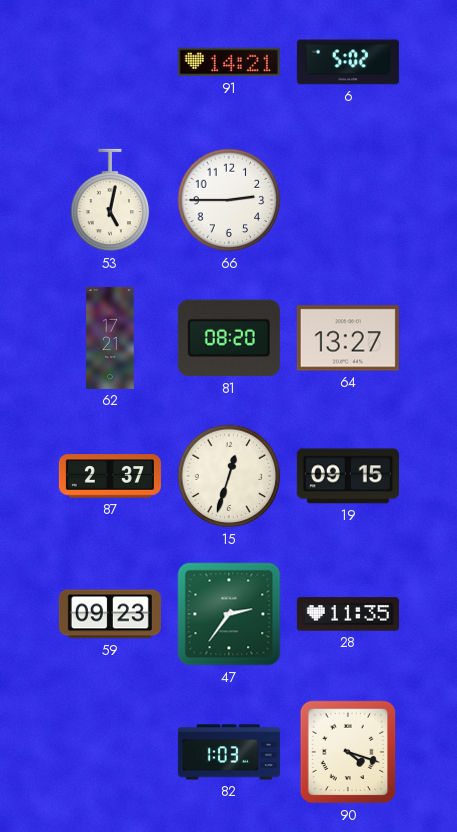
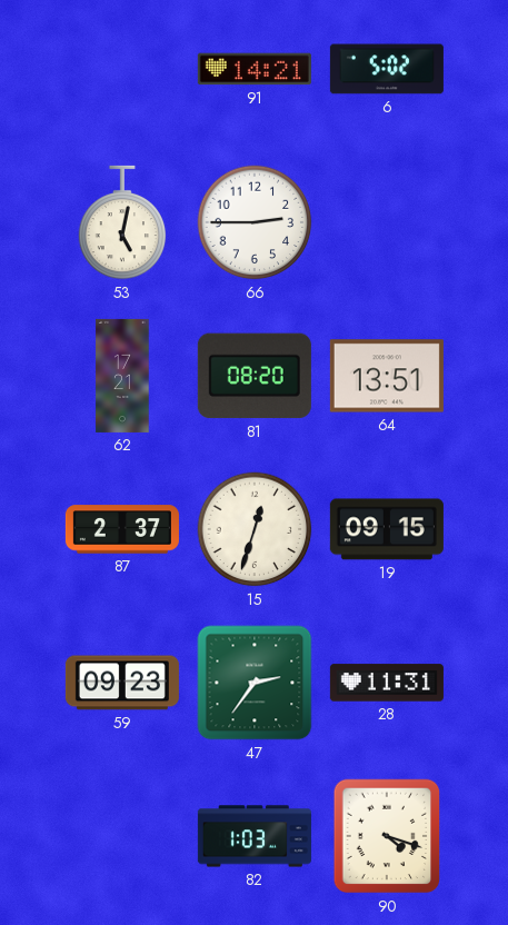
64: 13:27 -> 13:51 (387, 376)
28: 11:35 -> 11:31 (387, 683)
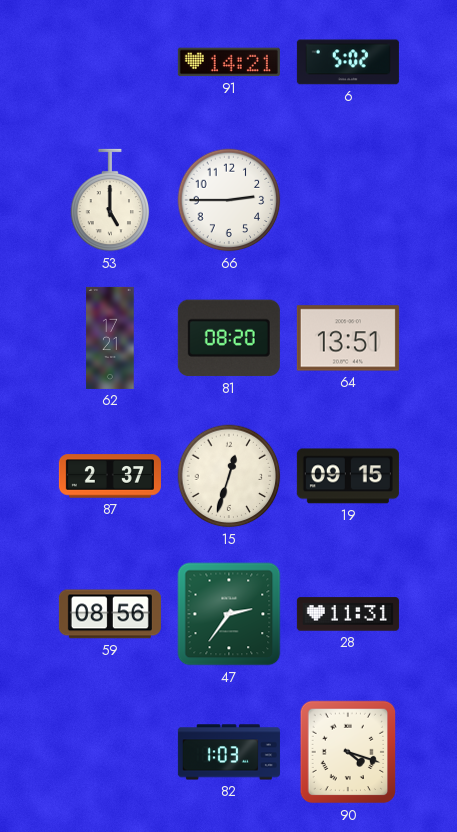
53: 5:02 -> 5:00 (110, 200)
59: 09:23 -> 08:56 (110, 614)
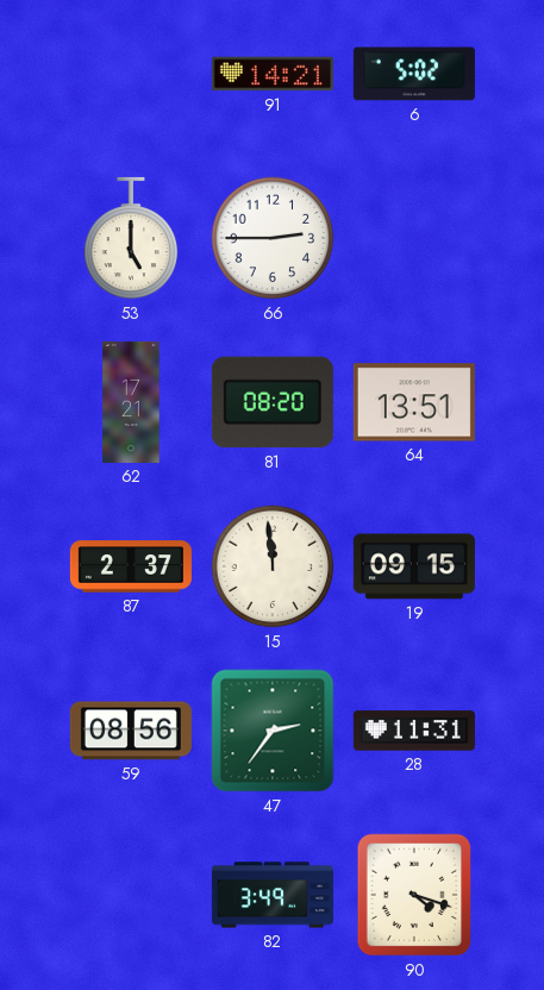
15: 12:33 -> 11:59 (273, 566)
82: 1:03 -> 3:49 (273, 895)
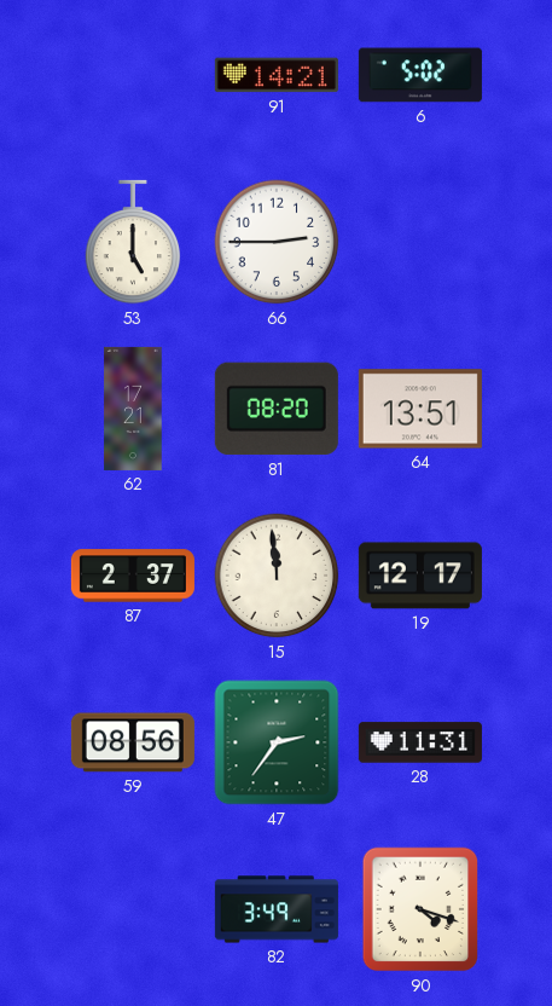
19: 09:15 -> 12:17 (420, 576)
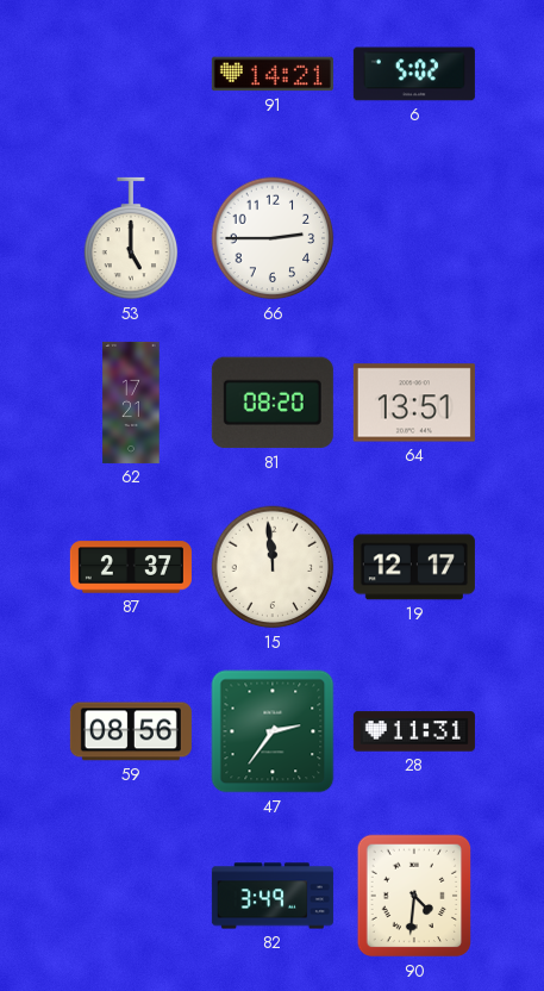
90: 4:18 -> 4:31 (414, 896)
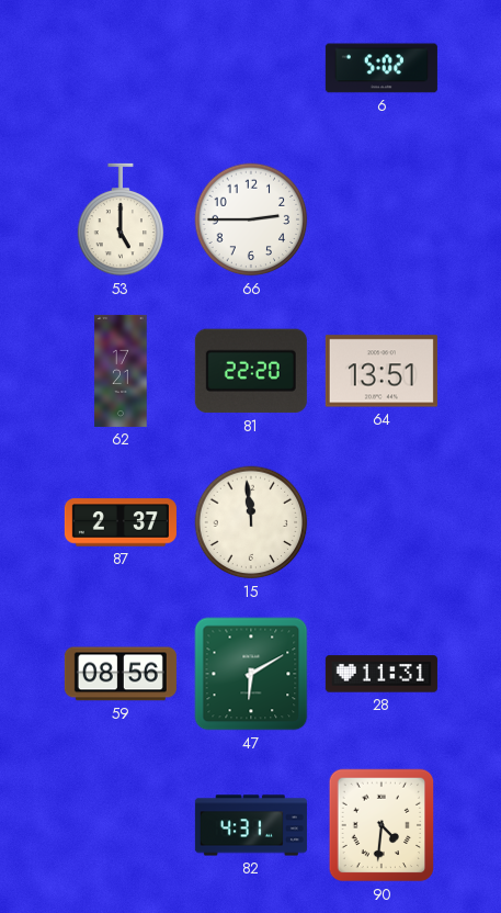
91: 14:21 -> none (273, 74)
81: 08:20 -> 22:20 (251, 371)
19: 12:17 -> none (414, 567)
47: 2:36 -> 6:10 (251, 674)
82: 3:49 -> 4:31 (251, 825)
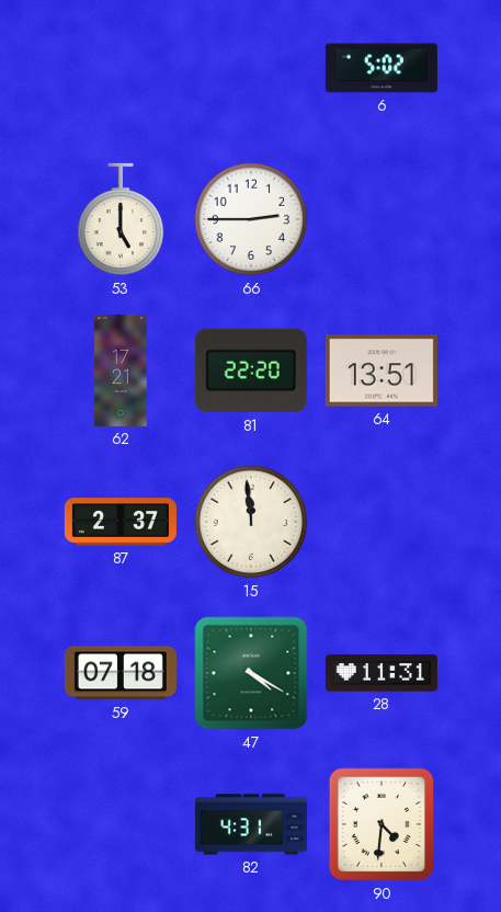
59: 08:56 -> 07:18 (121, 673)
47: 6:10 -> 4:20 (251, 673)
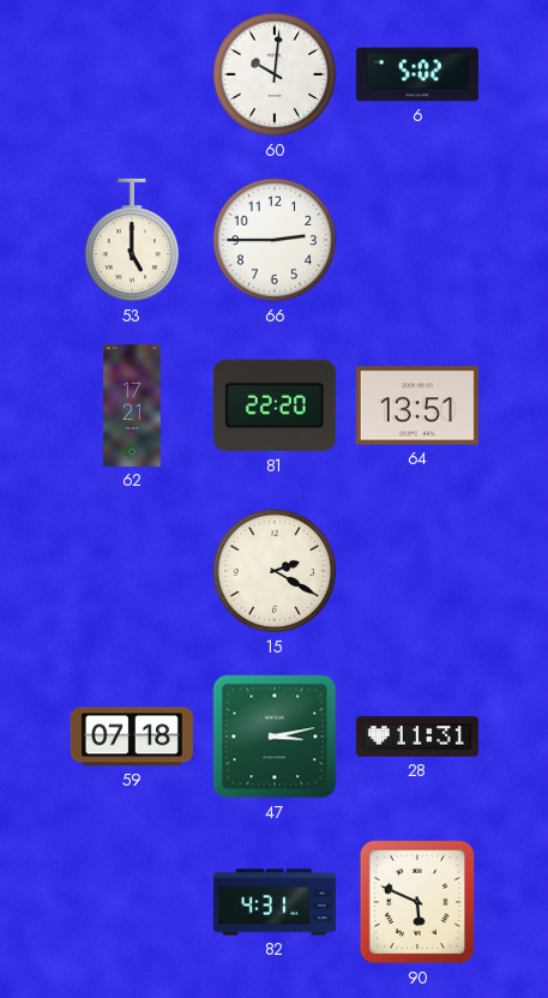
60: none -> 10:01 (275, 74)
87: 2:37 -> none (121, 522)
15: 11:59 -> 2:20 (275, 571)
47: 4:20 -> 3:13 (275, 737)
90: 4:31 -> 5:49 (417, 902)
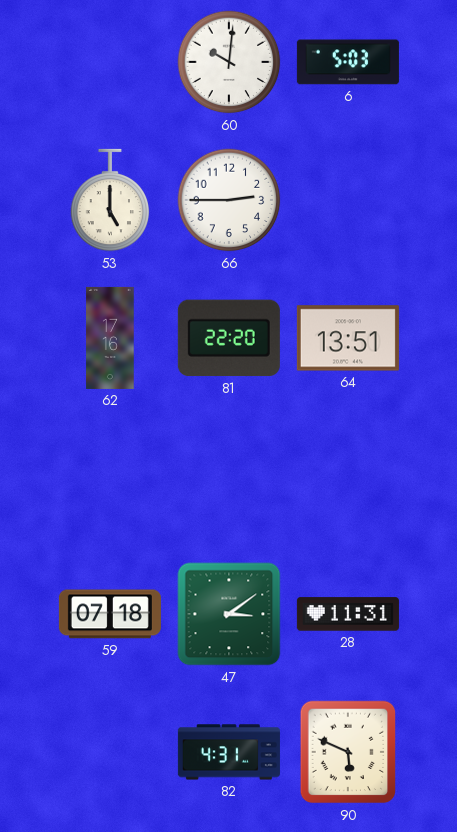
6: 5:02 -> 5:03 (348, 62)
62: 17:21 -> 17:16 (110, 338)
15: 2:20 -> none (275, 571)
47: 3:13 -> 3:09 (229, 614)
